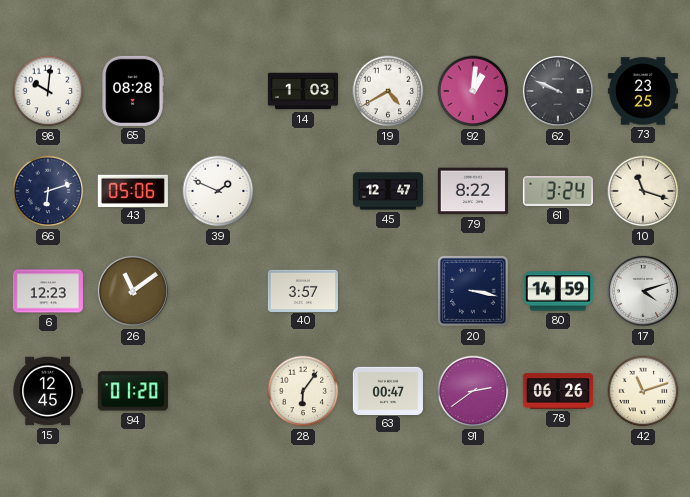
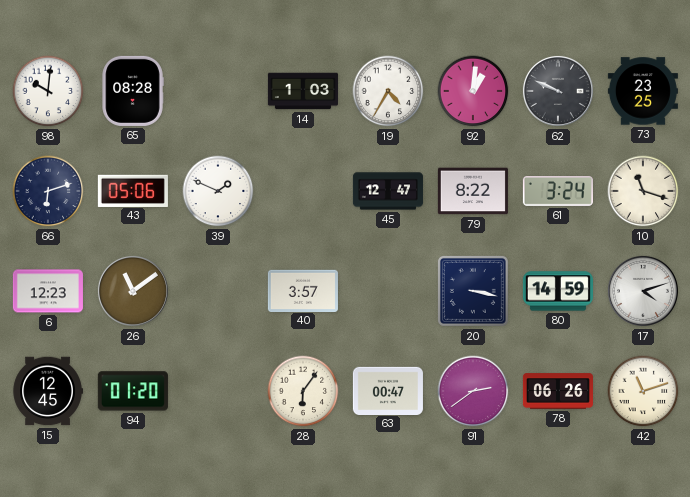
19: 4:40 -> 4:35 (388, 91)
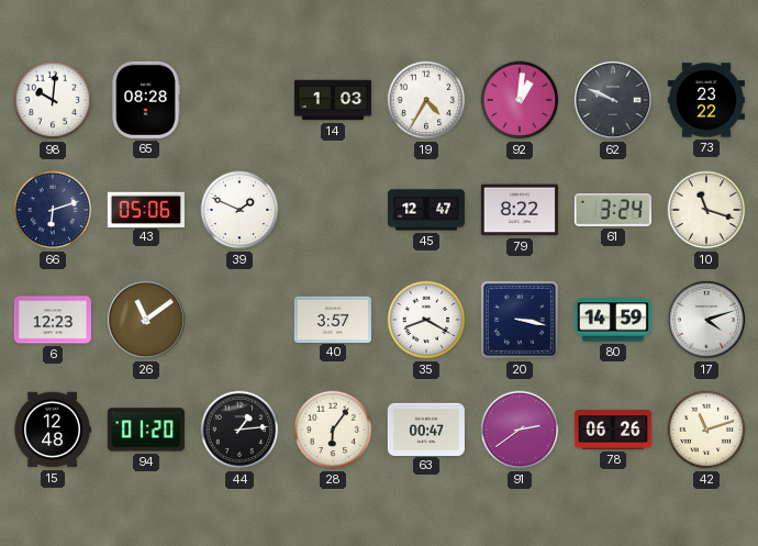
73: 23:25 -> 23:22 (706, 100)
35: none -> 8:20 (426, 320)
15: 12:45 -> 12:48 (53, 430)
44: none -> 1:14 (239, 430)
